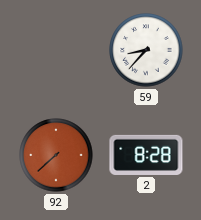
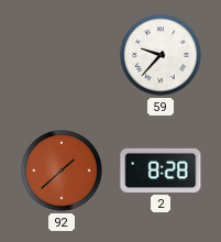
59: 8:37 -> 9:37 (161, 55)
92: 7:38 -> 1:38 (62, 170)
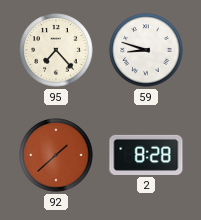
95: none -> 7:23 (56, 50)
59: 9:37 -> 8:48 (146, 50)
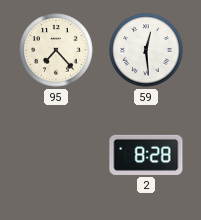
59: 8:48 -> 12:29 (146, 50)
92: 1:38 -> none (56, 155)
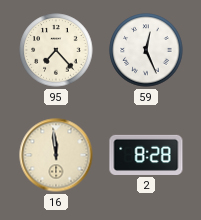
59: 12:29 -> 12:26 (146, 50)
16: none -> 11:59 (56, 155)
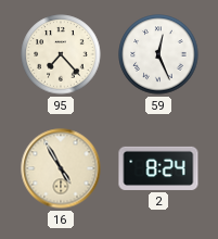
16: 11:59 -> 4:55 (61, 168)
2: 8:28 -> 8:24 (158, 168)
